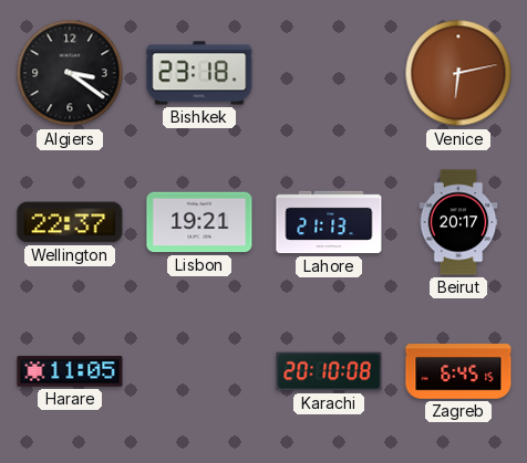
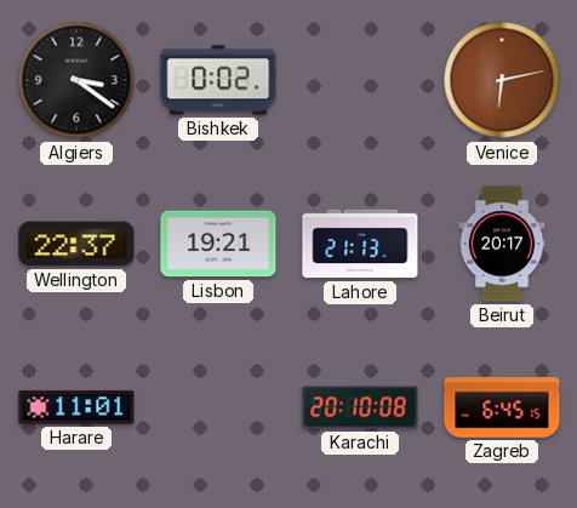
Bishkek: 23:18 -> 0:02 (218, 80)
Harare: 11:05 -> 11:01 (76, 407)
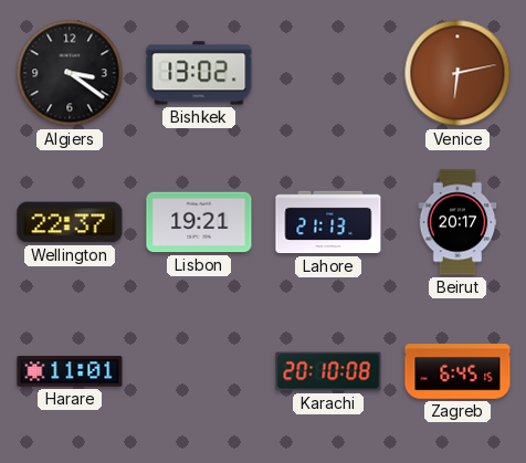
Bishkek: 0:02 -> 13:02 (199, 73)
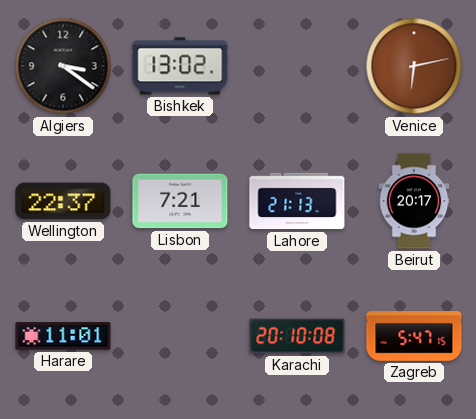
Lisbon: 19:21 -> 7:21 (180, 201)
Zagreb: 6:45 -> 5:47 (414, 336)
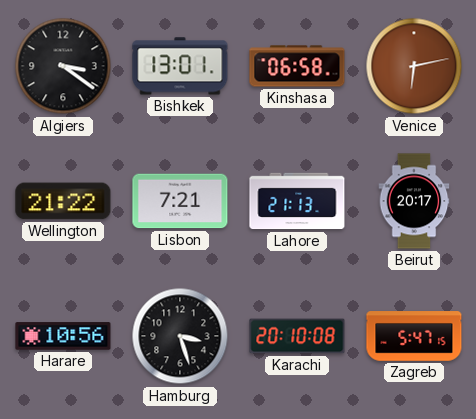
Bishkek: 13:02 -> 13:01 (180, 66)
Kinshasa: none -> 06:58 (297, 66)
Wellington: 22:37 -> 21:22 (63, 201)
Harare: 11:01 -> 10:56 (63, 336)
Hamburg: none -> 3:27 (180, 336)
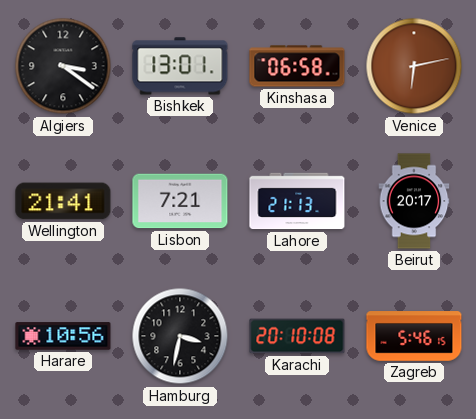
Wellington: 21:22 -> 21:41 (63, 201)
Hamburg: 3:27 -> 3:32 (180, 336)
Zagreb: 5:47 -> 5:46 (414, 336)
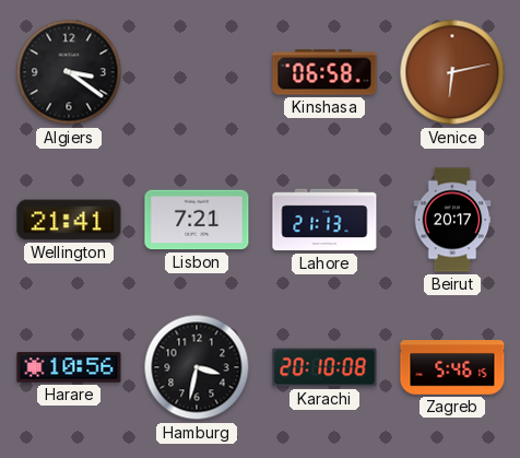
Bishkek: 13:01 -> none (180, 66)
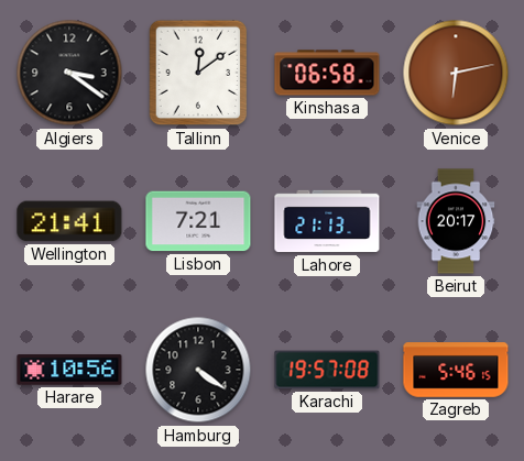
Tallinn: none -> 12:09 (198, 73)
Hamburg: 3:32 -> 4:21 (198, 370)
Karachi: 20:10 -> 19:57 (327, 370)
